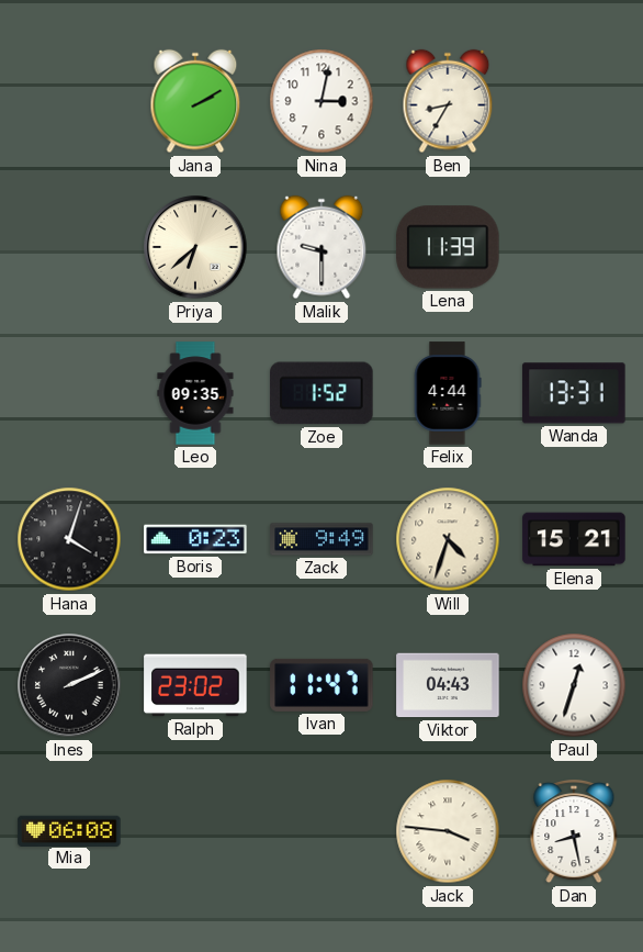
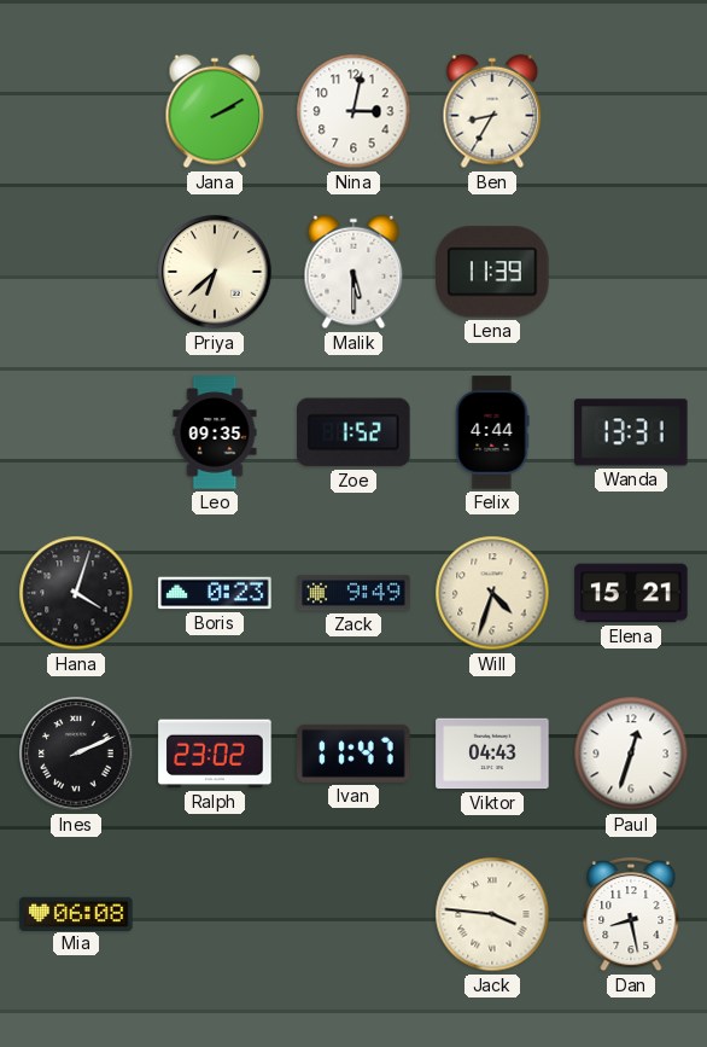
Malik: 9:30 -> 5:30 (353, 272)
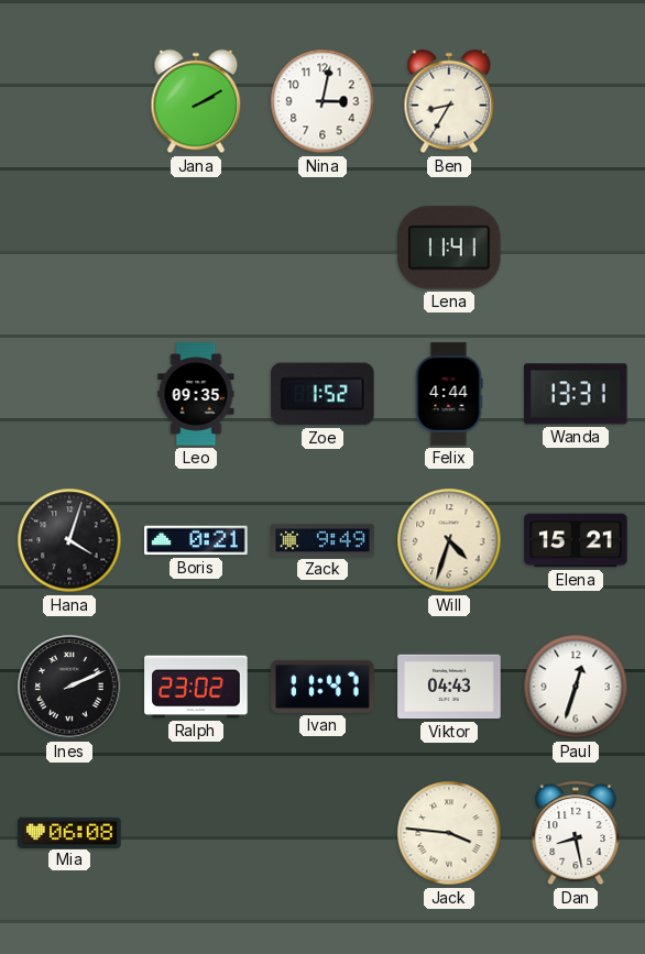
Priya: 6:38 -> none (215, 272)
Malik: 5:30 -> none (353, 272)
Lena: 11:39 -> 11:41 (449, 248)
Boris: 0:23 -> 0:21 (196, 540)
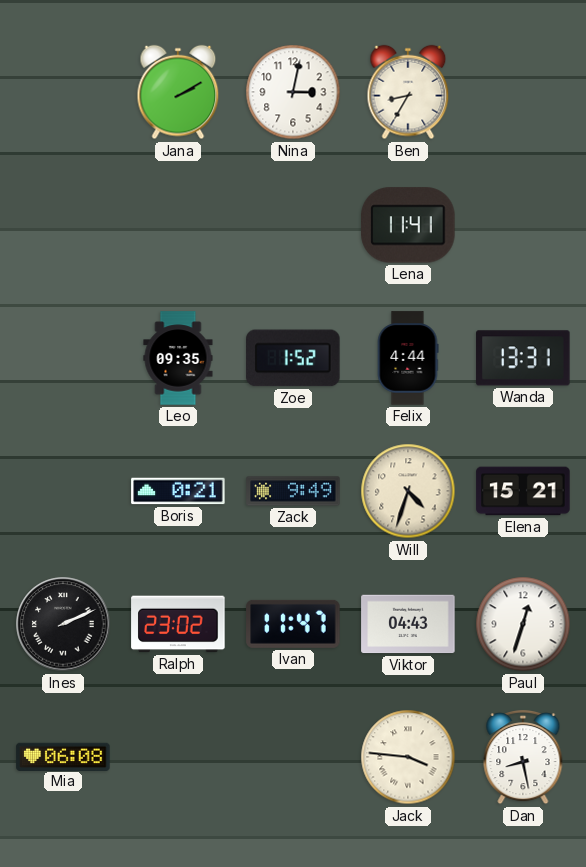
Hana: 4:03 -> none (69, 540)
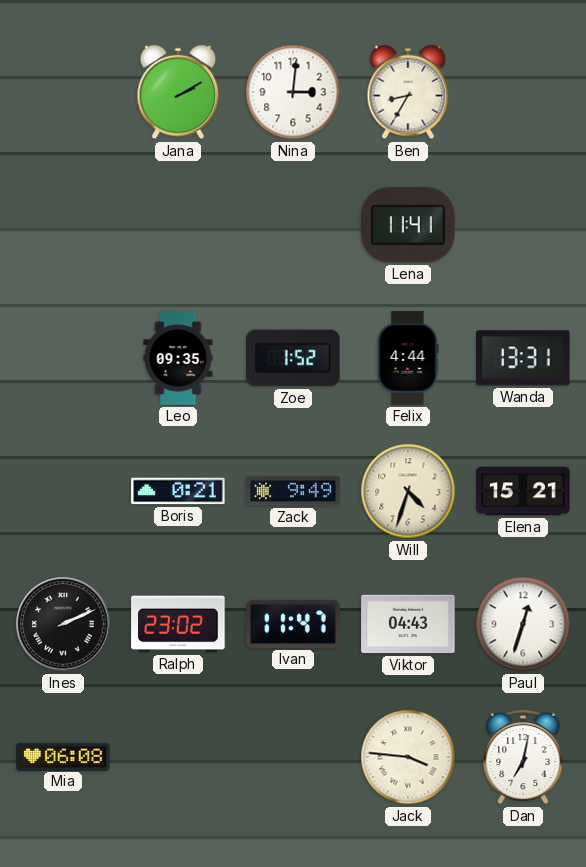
Nina: 3:02 -> 3:01 (293, 92)
Dan: 8:28 -> 7:02 (523, 757)
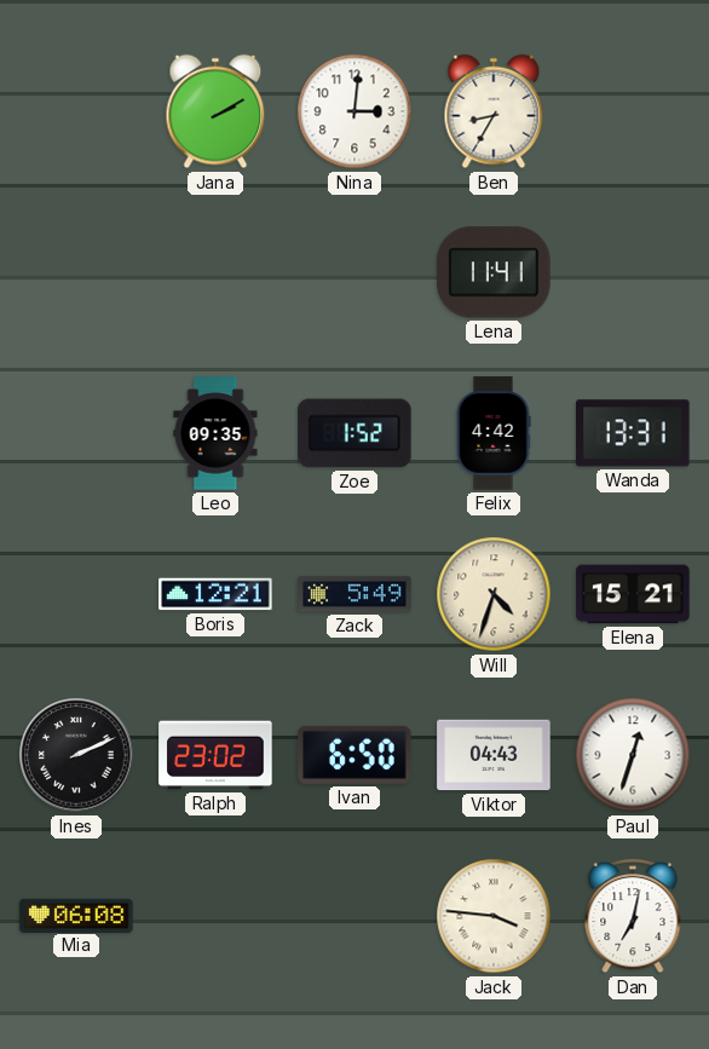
Felix: 4:44 -> 4:42 (494, 433)
Boris: 0:21 -> 12:21 (215, 594)
Zack: 9:49 -> 5:49 (354, 594)
Ivan: 11:47 -> 6:50 (354, 755)
